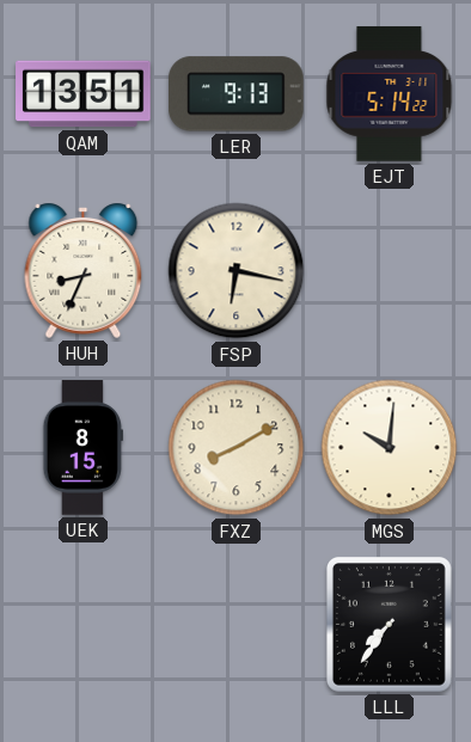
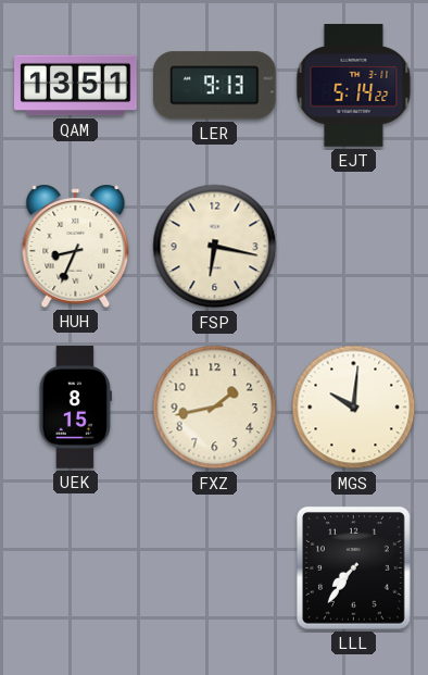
FXZ: 8:10 -> 1:43 (215, 408)
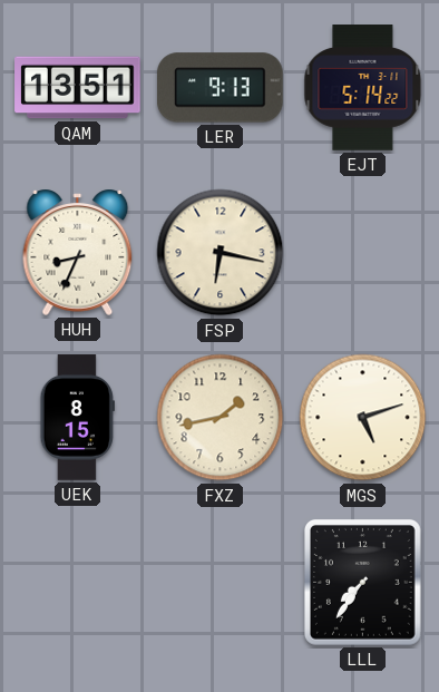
MGS: 10:01 -> 5:12 (363, 418)
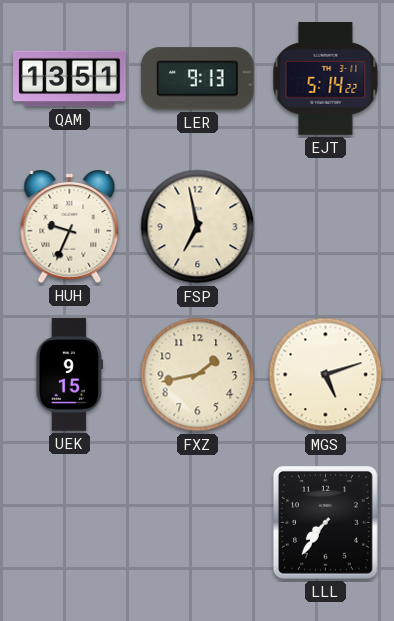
HUH: 8:34 -> 9:34 (70, 226)
FSP: 6:17 -> 6:58 (198, 227)
UEK: 8:15 -> 9:15 (69, 375)
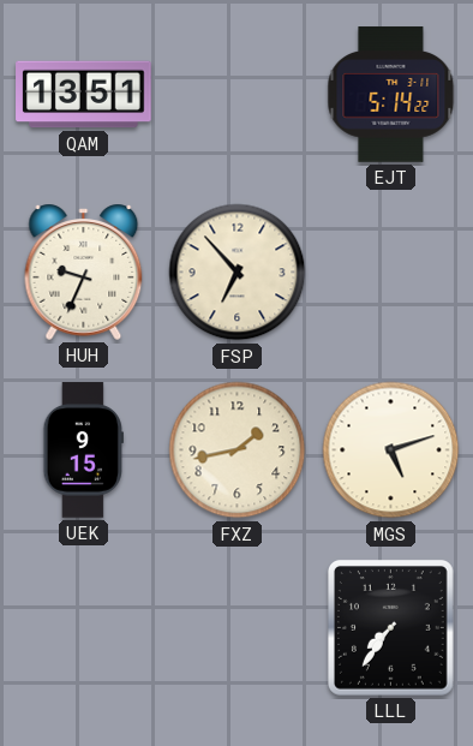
LER: 9:13 -> none (198, 79)
FSP: 6:58 -> 6:53 (238, 273)
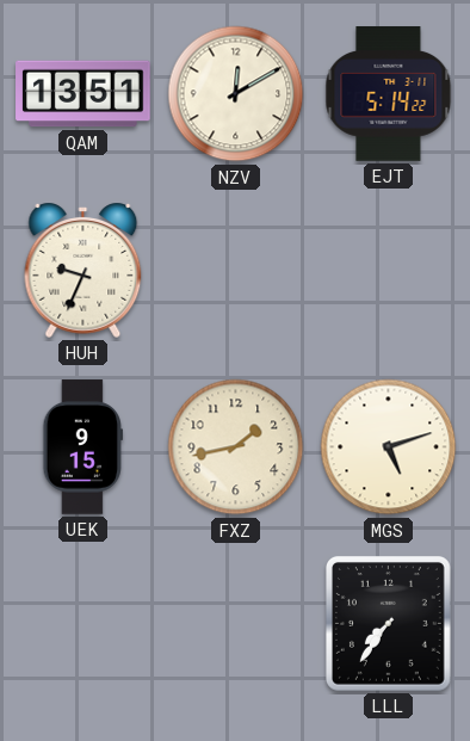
NZV: none -> 12:10 (236, 94)
FSP: 6:53 -> none (238, 273)
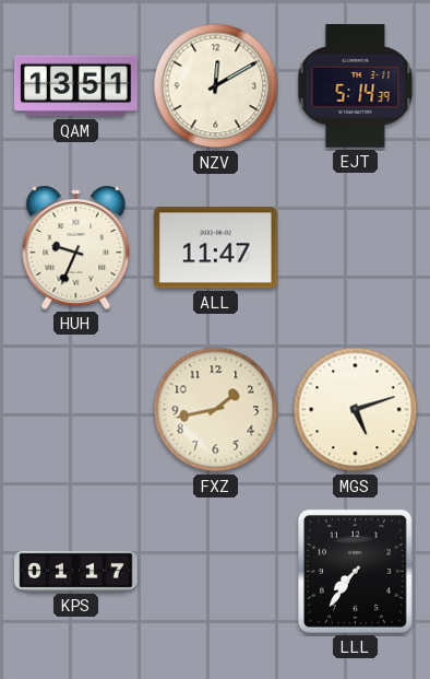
EJT: 5:14:22 -> 5:14:39 (356, 86)
ALL: none -> 11:47 (216, 248)
UEK: 9:15 -> none (82, 447)
KPS: none -> 01:17 (76, 571)
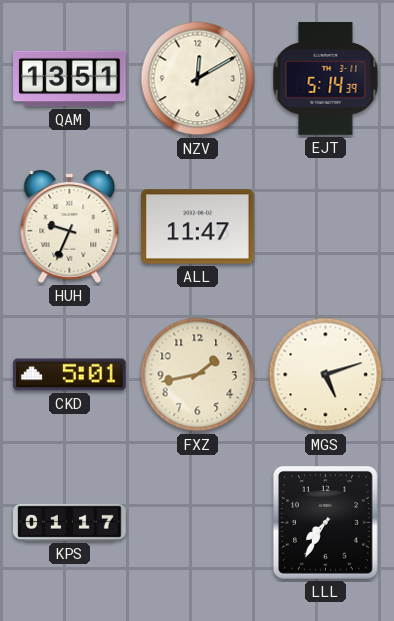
CKD: none -> 5:01 (70, 375)
LLL: 7:36 -> 7:35 (325, 522)
